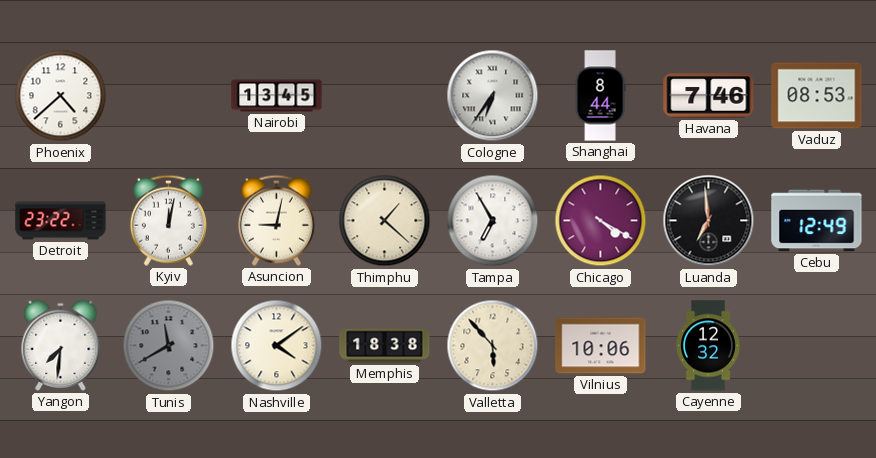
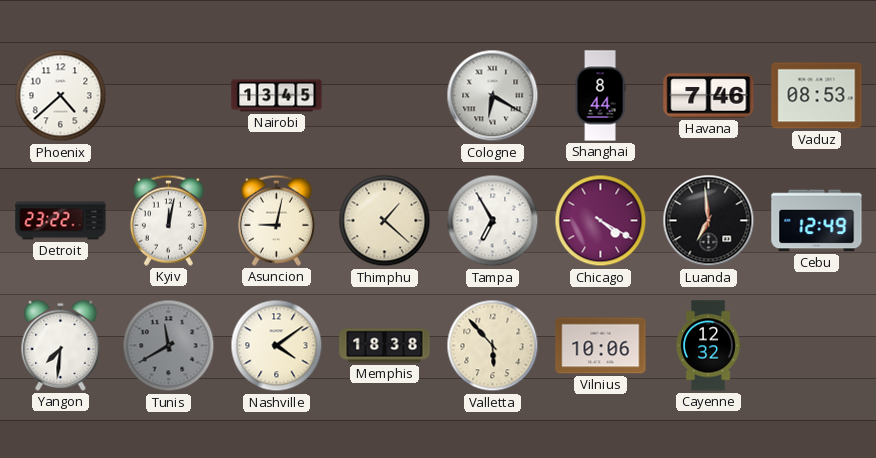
Cologne: 6:36 -> 6:20 (493, 96)
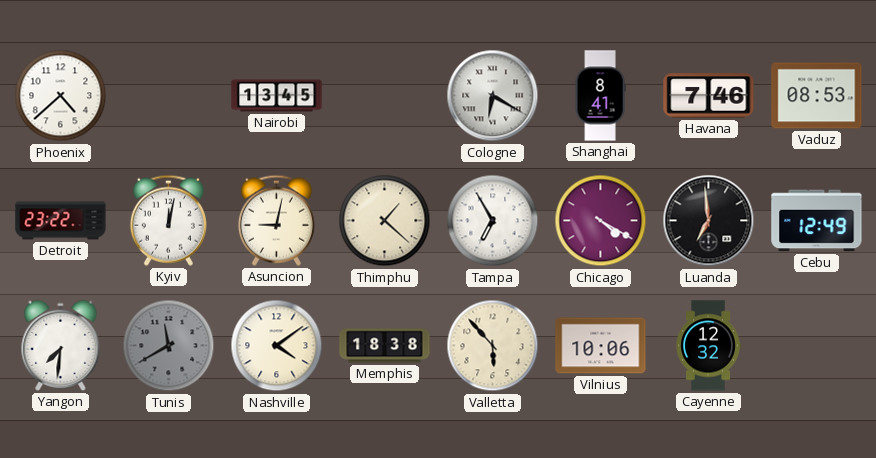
Shanghai: 8:44 -> 8:41 (600, 96)
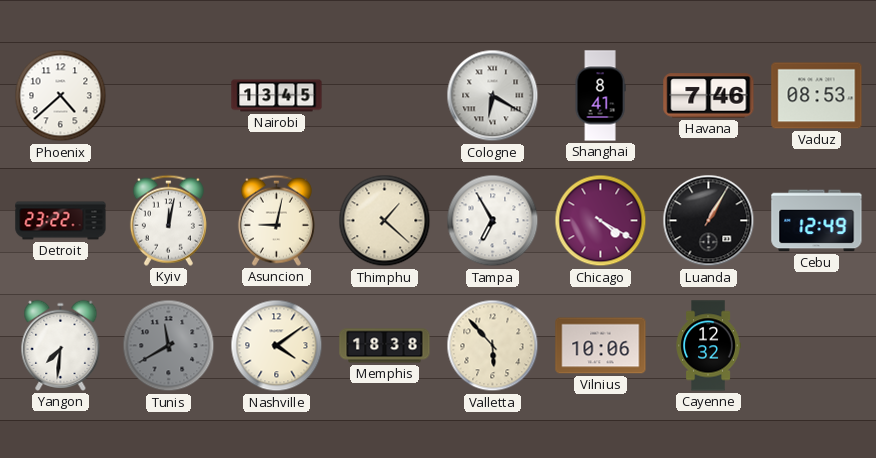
Luanda: 6:59 -> 1:05 (709, 221)
